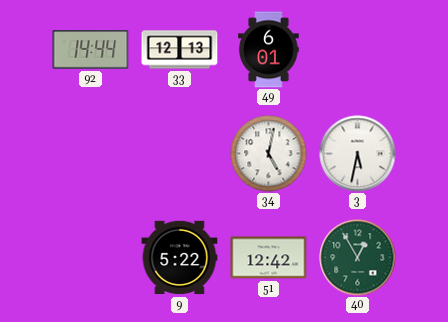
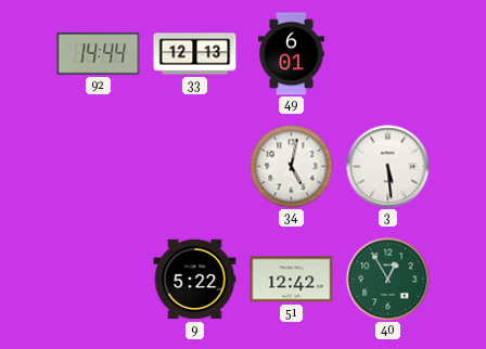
3: 5:32 -> 5:29 (388, 167)
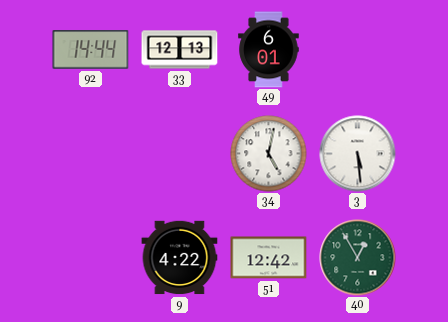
9: 5:22 -> 4:22 (180, 258)
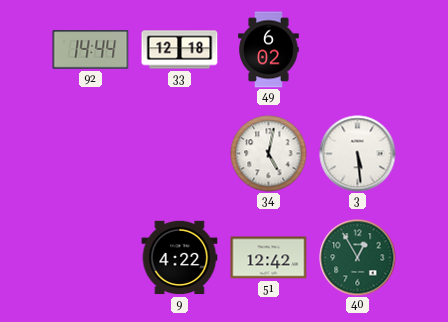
33: 12:13 -> 12:18 (180, 50)
49: 6:01 -> 6:02 (269, 50)
